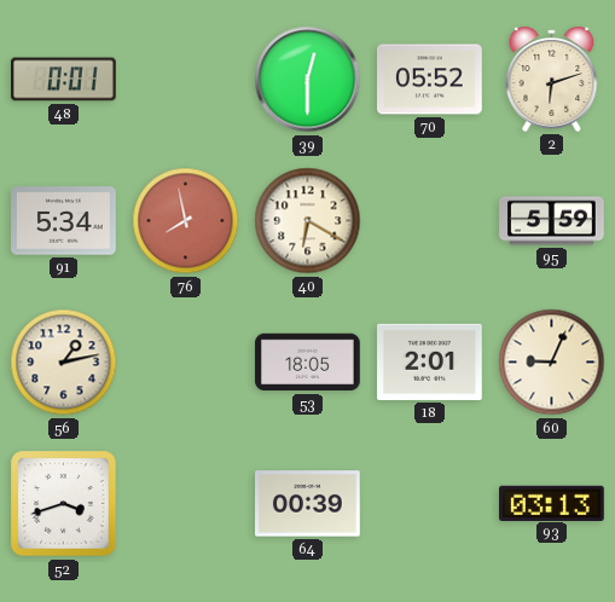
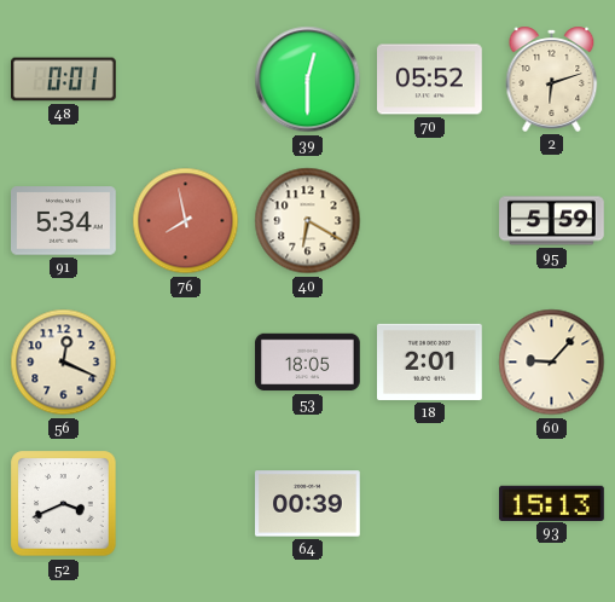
56: 1:13 -> 12:19 (64, 363)
60: 9:04 -> 9:07 (552, 363)
52: 3:42 -> 3:41 (64, 504)
93: 03:13 -> 15:13 (552, 503)
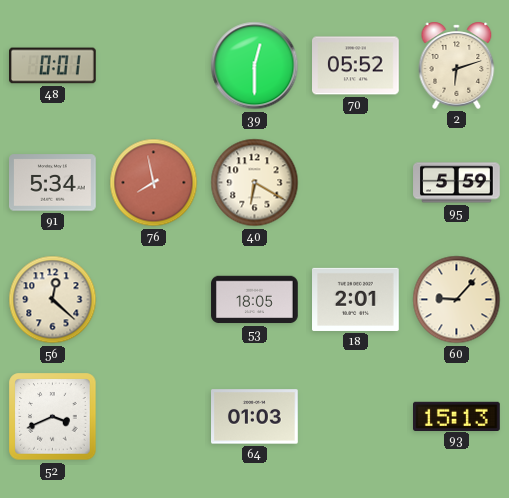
56: 12:19 -> 12:22 (53, 300)
64: 00:39 -> 01:03 (255, 417)
